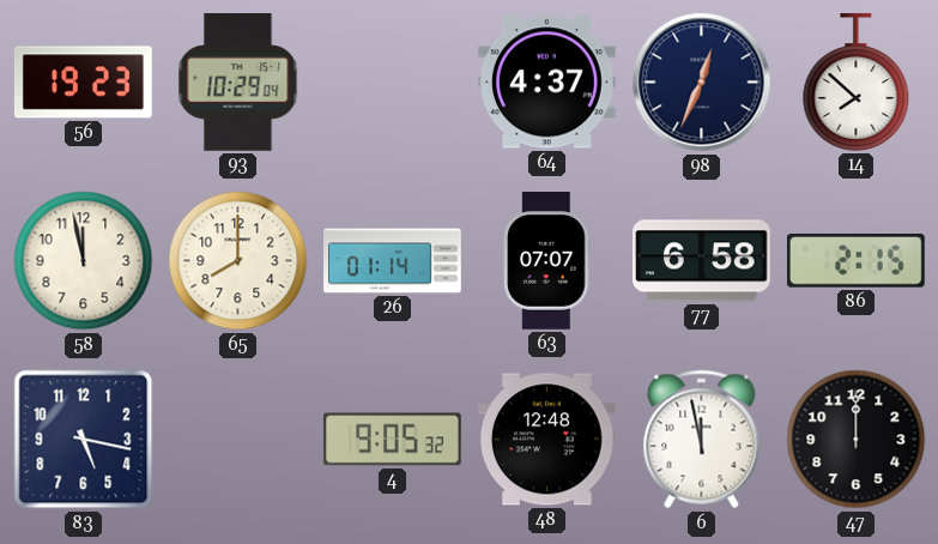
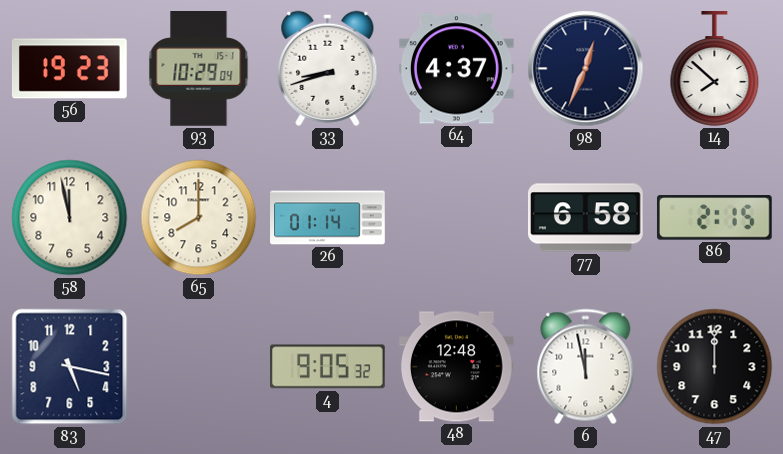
33: none -> 8:42 (328, 68)
63: 07:07 -> none (547, 261)
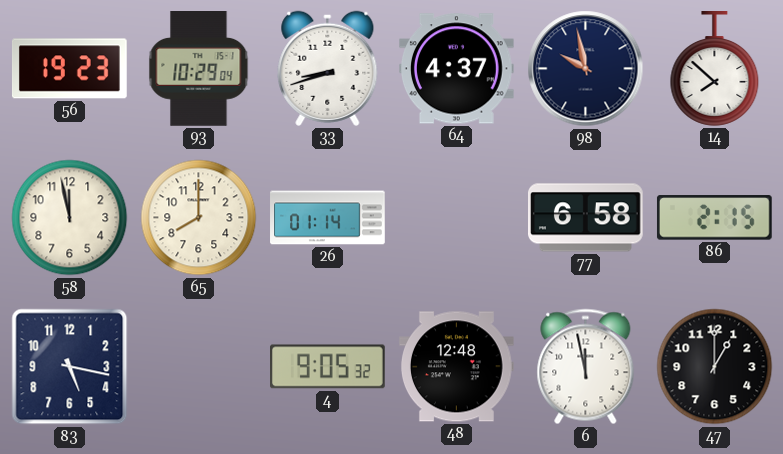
98: 12:34 -> 9:58 (586, 69)
47: 12:00 -> 1:00 (715, 367)
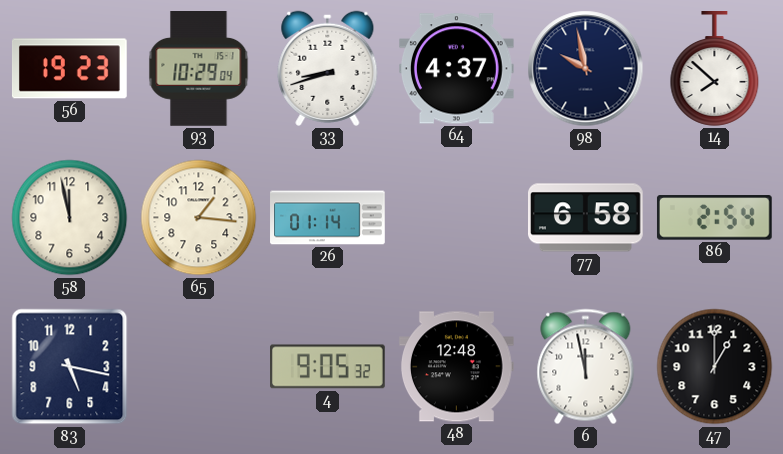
65: 8:00 -> 1:16 (199, 218)
86: 2:15 -> 2:54 (714, 218)
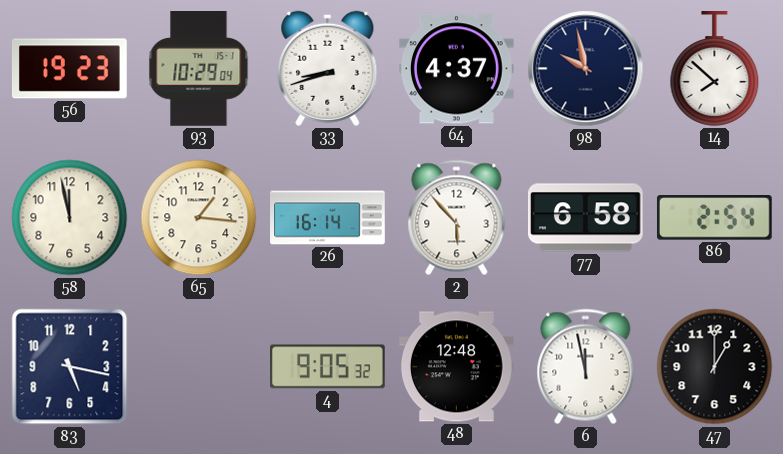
26: 01:14 -> 16:14 (328, 218)
2: none -> 5:53 (457, 218)
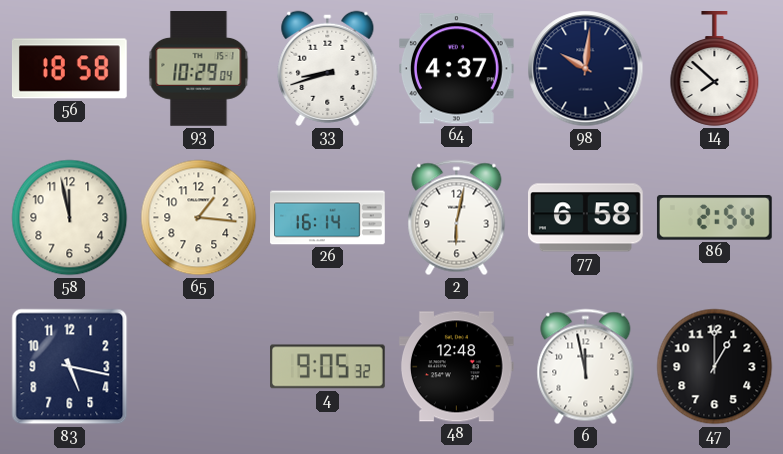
56: 19:23 -> 18:58 (69, 69)
98: 9:58 -> 10:01 (586, 69)
2: 5:53 -> 6:02 (457, 218)
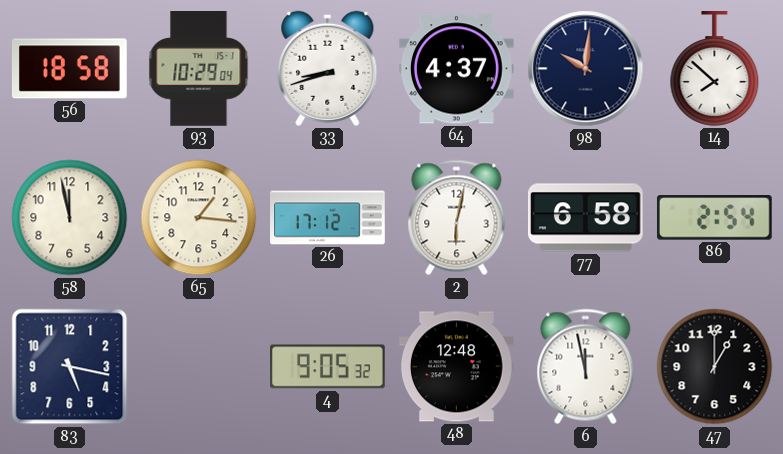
26: 16:14 -> 17:12 (328, 218)
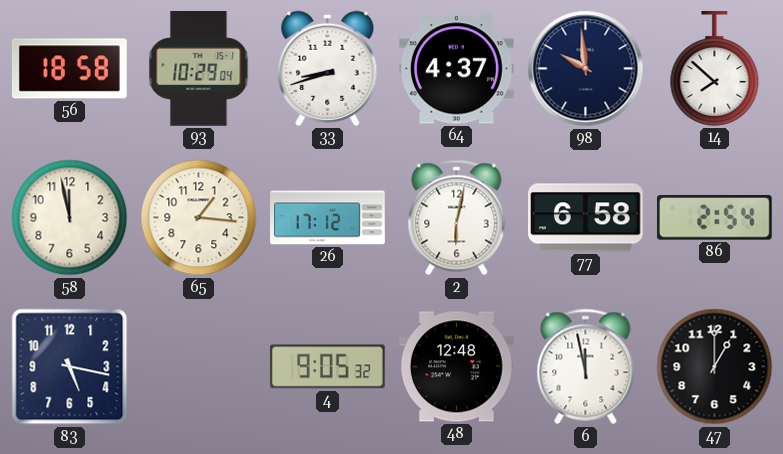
98: 10:01 -> 9:59 (586, 69)
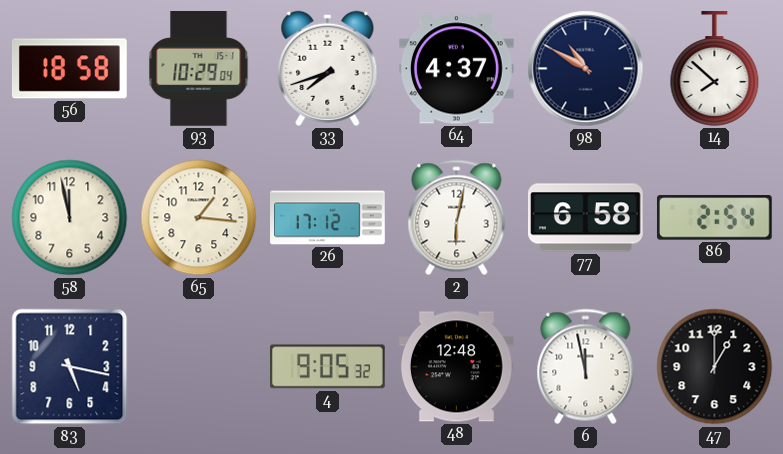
33: 8:42 -> 7:42 (328, 68)
98: 9:59 -> 10:50 (586, 69)
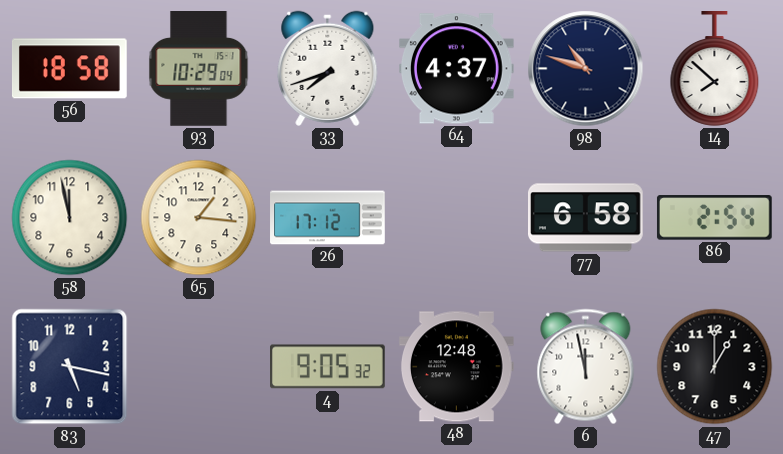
98: 10:50 -> 10:48 (586, 69)
2: 6:02 -> none (457, 218)
